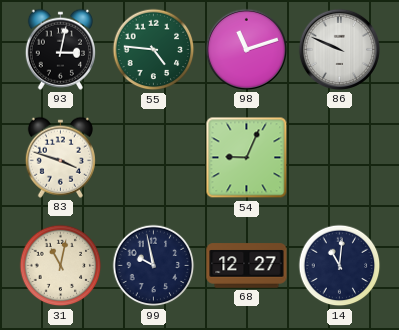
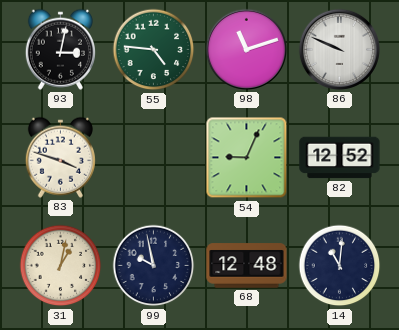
82: none -> 12:52 (340, 158)
31: 11:02 -> 1:02 (61, 266)
68: 12:27 -> 12:48 (247, 266)
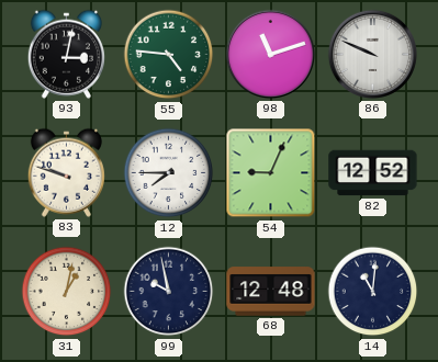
83: 3:48 -> 9:48 (66, 172)
12: none -> 7:45 (169, 173)
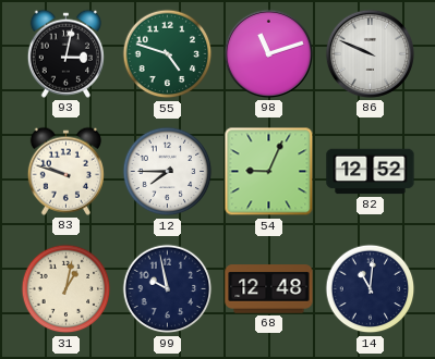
55: 4:46 -> 4:48 (168, 54)
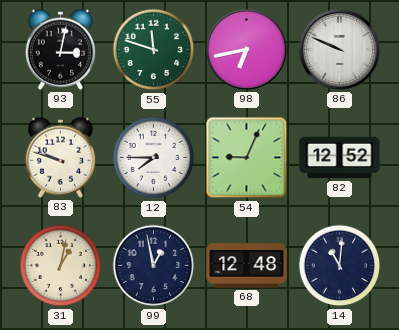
55: 4:48 -> 11:48 (154, 50)
98: 11:12 -> 6:43 (246, 49)
99: 9:58 -> 12:58 (154, 266)
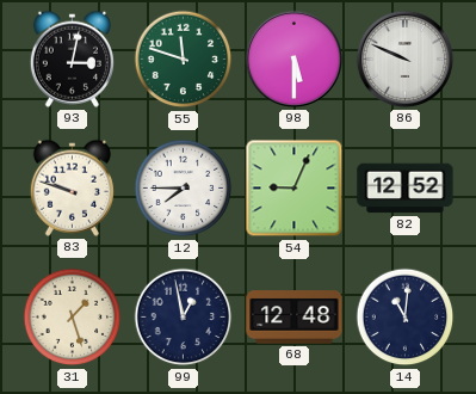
98: 6:43 -> 5:30 (293, 59)
31: 1:02 -> 1:27 (73, 318)
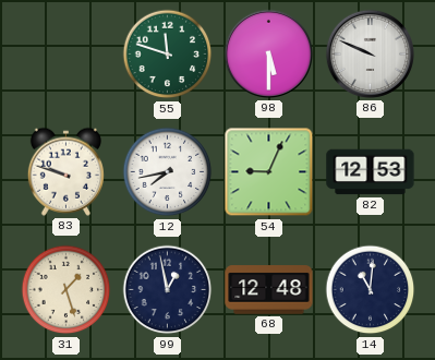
93: 3:02 -> none (72, 59)
12: 7:45 -> 7:43 (168, 172)
82: 12:52 -> 12:53 (371, 172)
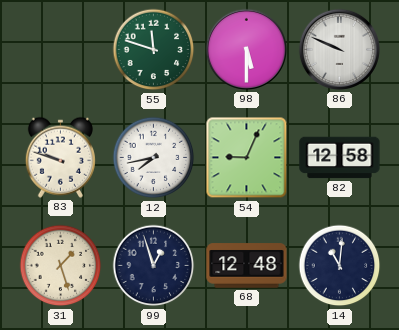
82: 12:53 -> 12:58 (340, 158)
99: 12:58 -> 12:57 (154, 266)
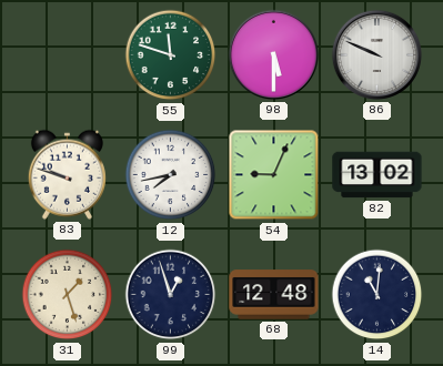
82: 12:58 -> 13:02 (377, 175)
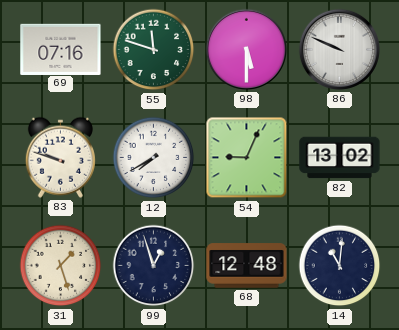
69: none -> 07:16 (61, 49)
12: 7:43 -> 7:40 (154, 158)
